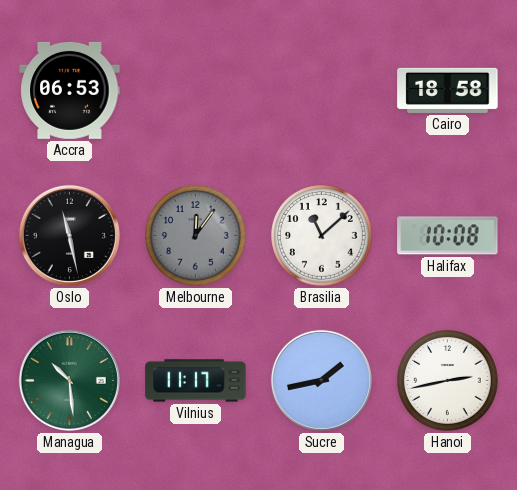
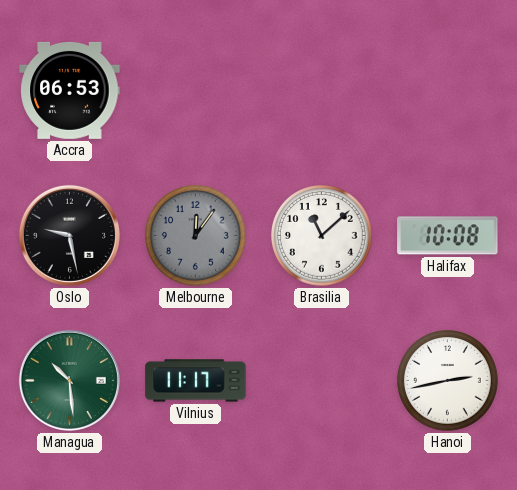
Cairo: 18:58 -> none (448, 90)
Oslo: 11:28 -> 9:28 (69, 235)
Sucre: 1:43 -> none (321, 380)
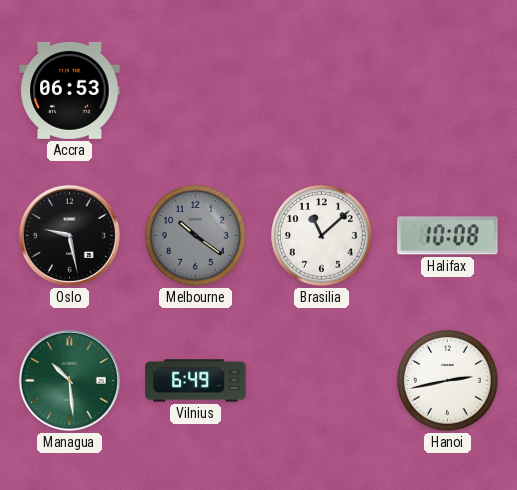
Melbourne: 12:06 -> 10:21 (196, 236)
Vilnius: 11:17 -> 6:49 (196, 381)
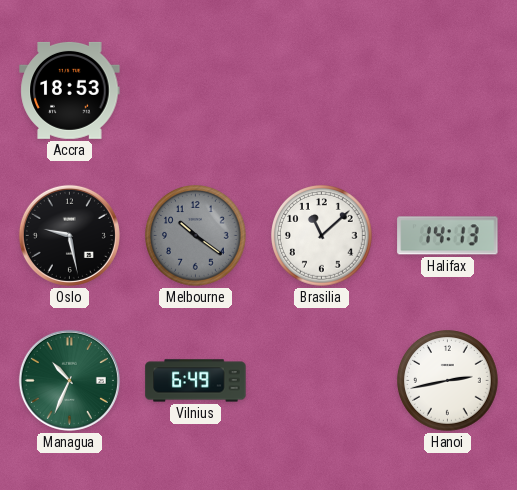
Accra: 06:53 -> 18:53 (70, 90)
Halifax: 10:08 -> 14:13 (448, 236)
Managua: 10:29 -> 10:34 (69, 380)
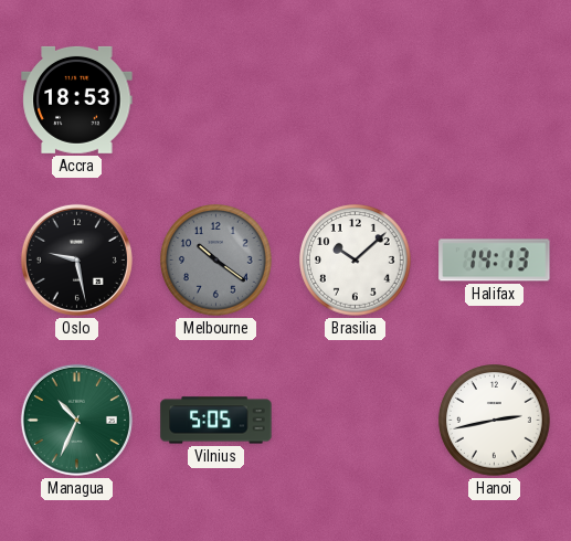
Brasilia: 11:08 -> 10:08 (356, 261)
Vilnius: 6:49 -> 5:05 (216, 421)
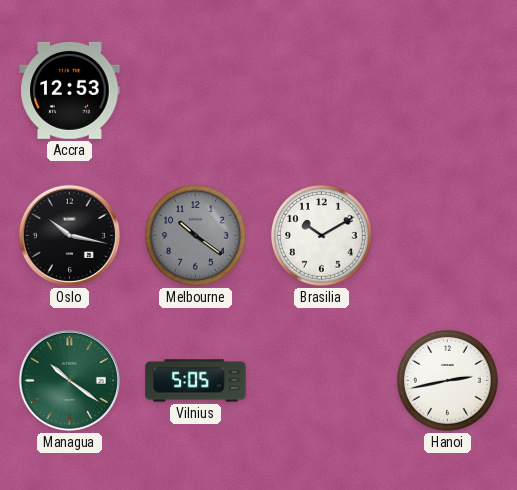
Accra: 18:53 -> 12:53 (70, 90)
Oslo: 9:28 -> 10:17 (69, 235)
Brasilia: 10:08 -> 10:10 (322, 236)
Halifax: 14:13 -> none (495, 261)
Managua: 10:34 -> 10:21 (69, 380)
